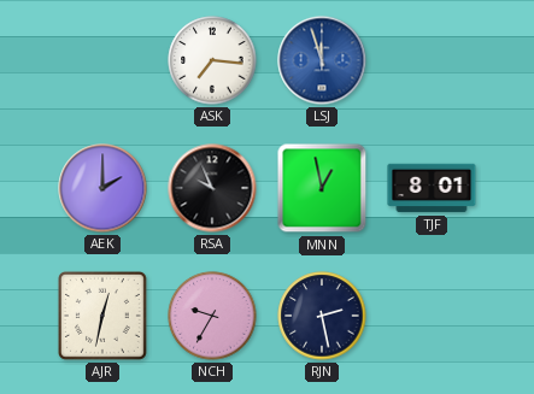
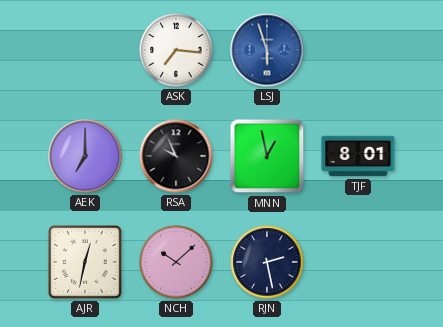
LSJ: 11:57 -> 5:57 (267, 50)
AEK: 2:00 -> 7:00 (85, 156)
NCH: 9:35 -> 10:08 (176, 262)
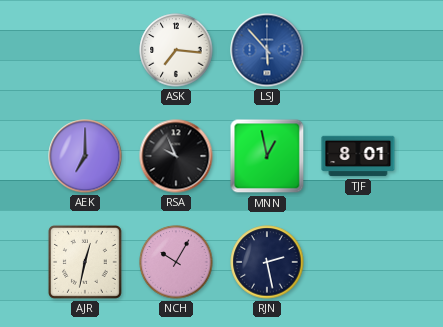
LSJ: 5:57 -> 5:53 (267, 50)
NCH: 10:08 -> 10:05 (176, 262)
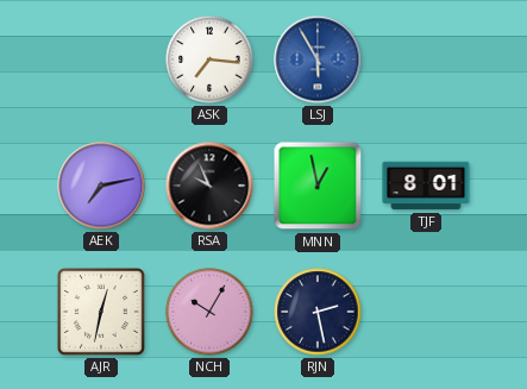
LSJ: 5:53 -> 5:55 (318, 59)
AEK: 7:00 -> 7:13 (101, 186)
